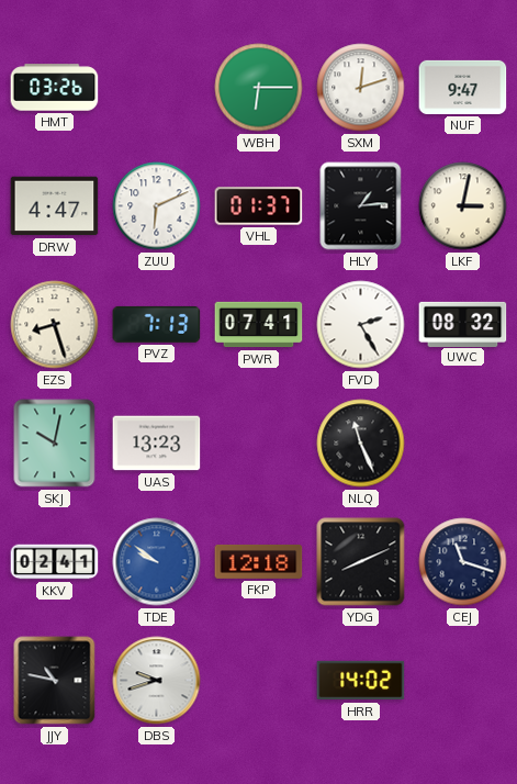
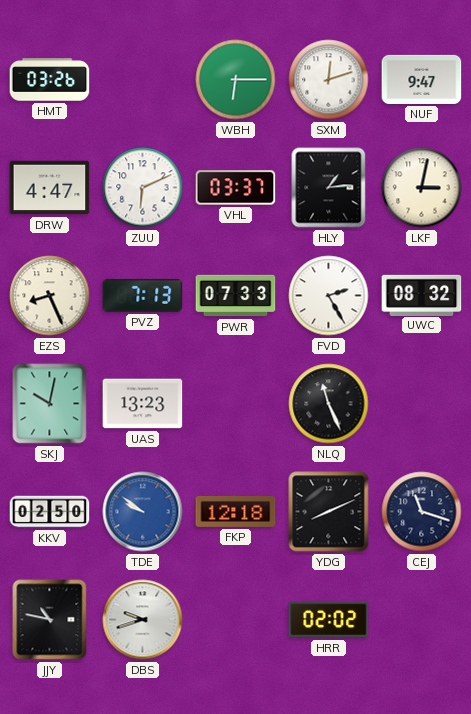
VHL: 01:37 -> 03:37 (236, 188)
EZS: 8:27 -> 8:26 (50, 296)
PWR: 07:41 -> 07:33 (236, 296)
KKV: 02:41 -> 02:50 (50, 512)
HRR: 14:02 -> 02:02 (329, 620)
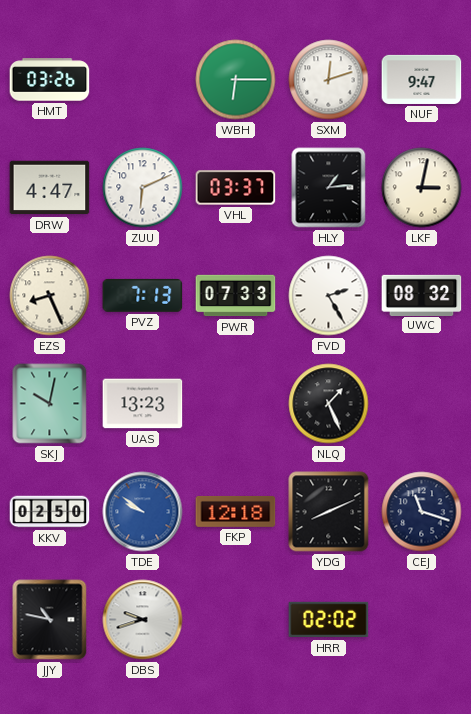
NLQ: 11:26 -> 1:26 (329, 404)
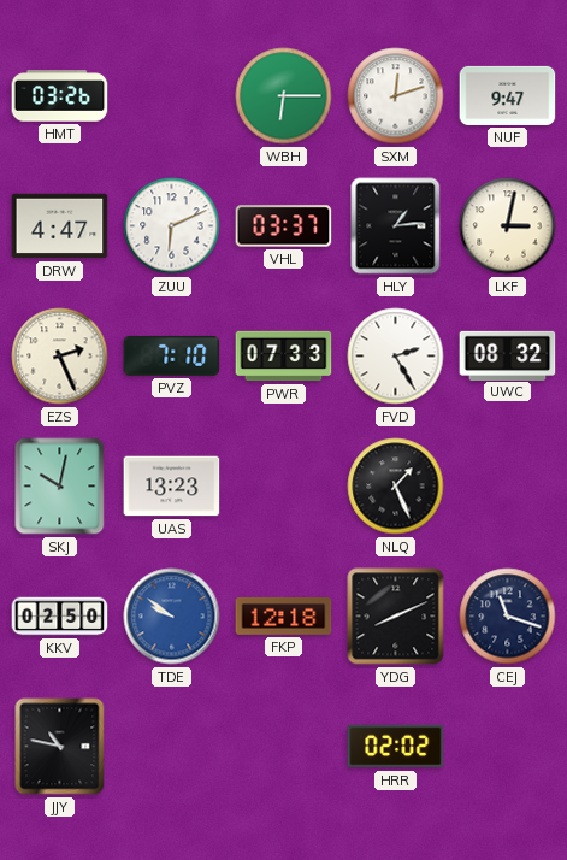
EZS: 8:26 -> 2:26 (60, 357)
PVZ: 7:13 -> 7:10 (172, 355)
DBS: 9:42 -> none (143, 620)
